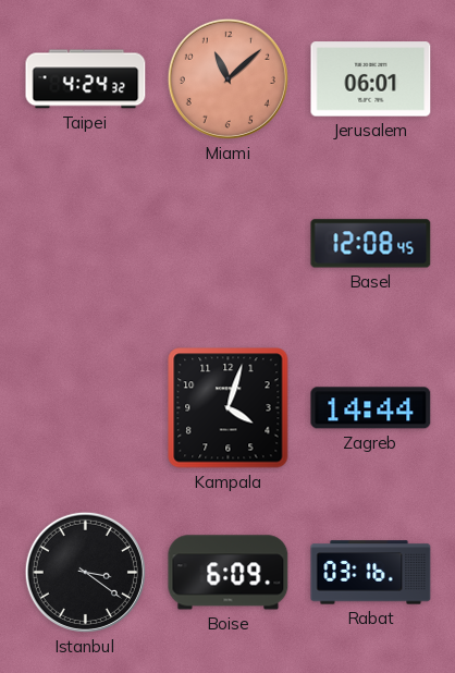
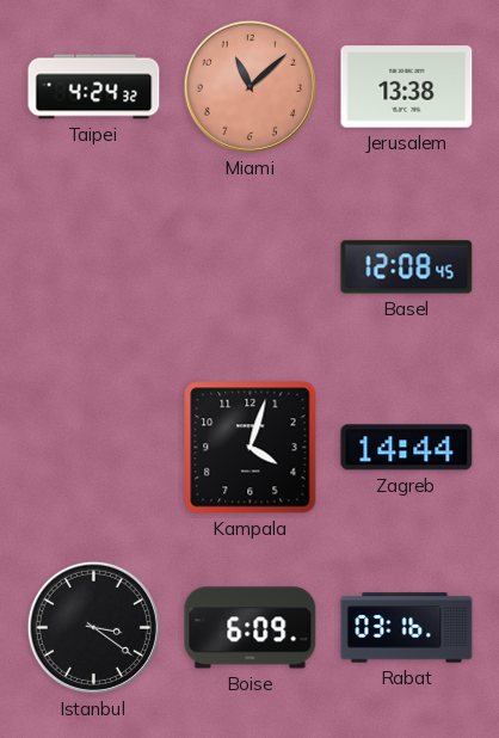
Jerusalem: 06:01 -> 13:38 (407, 87)
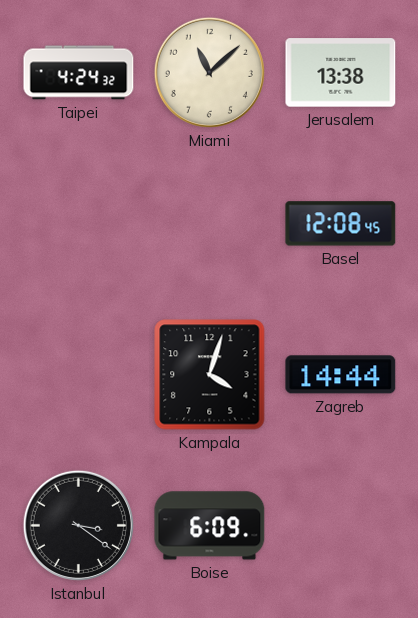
Miami dial: salmon -> cream (209, 72)
Rabat: 03:16 -> none (407, 628)
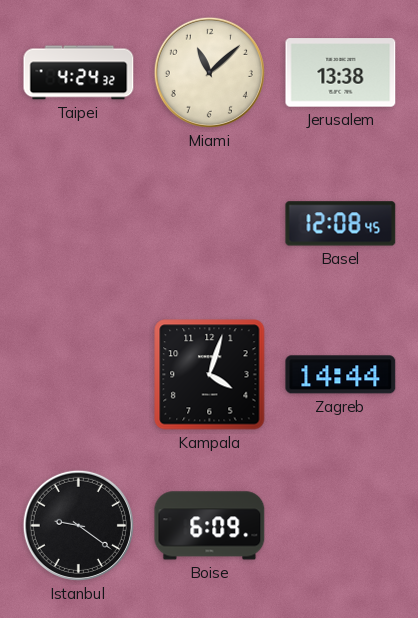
Istanbul: 3:21 -> 9:21 (78, 525)
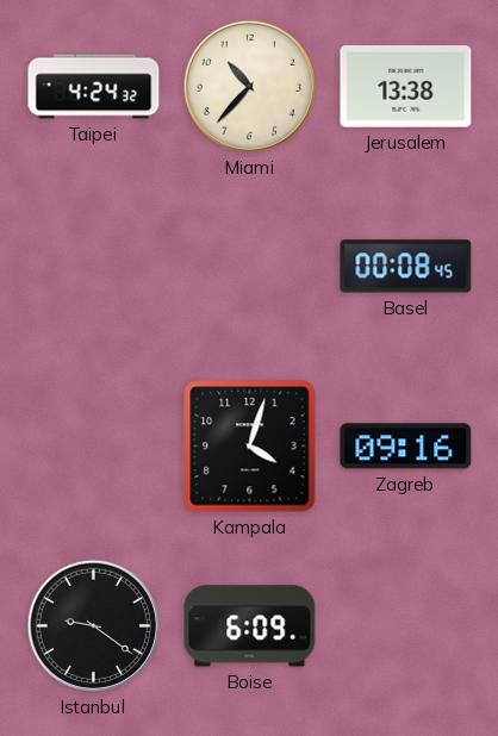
Miami: 11:08 -> 10:37 (249, 86)
Basel: 12:08 -> 00:08 (406, 267)
Zagreb: 14:44 -> 09:16 (406, 447)
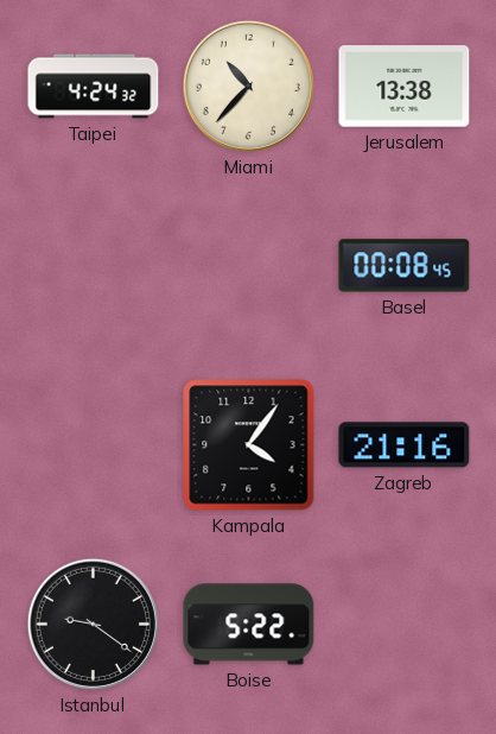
Kampala: 4:03 -> 4:06 (249, 445)
Zagreb: 09:16 -> 21:16 (405, 445)
Boise: 6:09 -> 5:22 (249, 625)
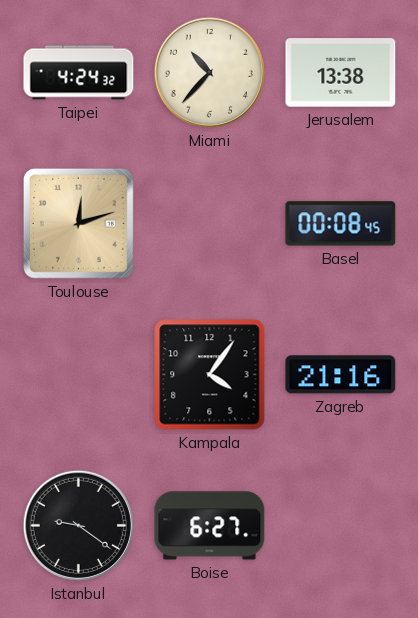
Toulouse: none -> 12:12 (78, 223)
Boise: 5:22 -> 6:27 (210, 526)
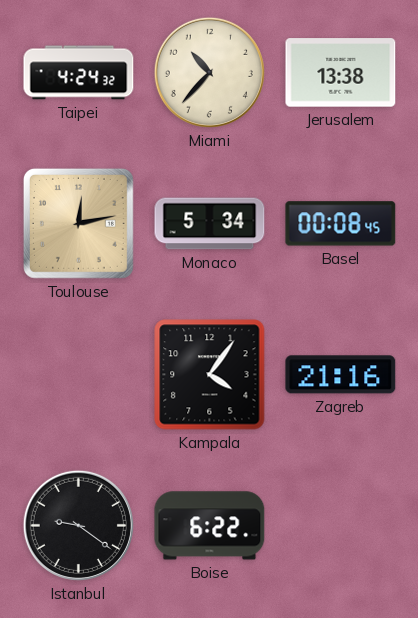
Toulouse: 12:12 -> 12:13 (78, 223)
Monaco: none -> 5:34 (210, 224)
Boise: 6:27 -> 6:22 (210, 526)
